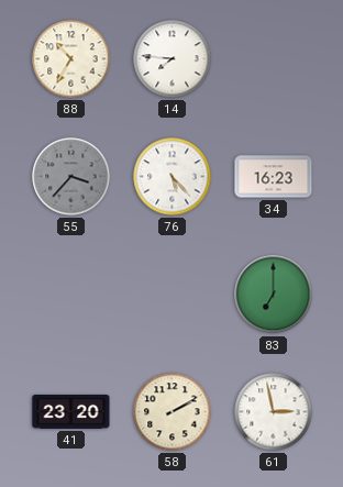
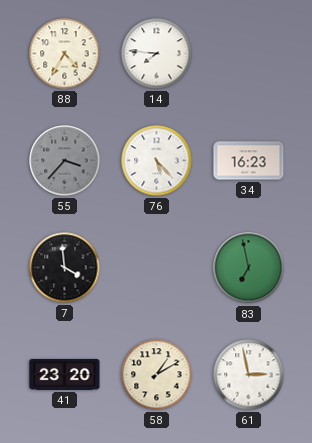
88: 10:35 -> 4:35 (65, 54)
7: none -> 3:59 (65, 268)
83: 7:00 -> 6:58 (249, 268)
58: 2:10 -> 1:10 (157, 375)
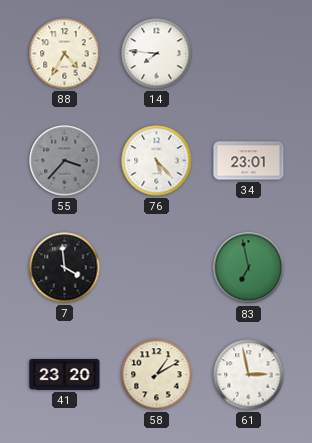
34: 16:23 -> 23:01 (249, 161)
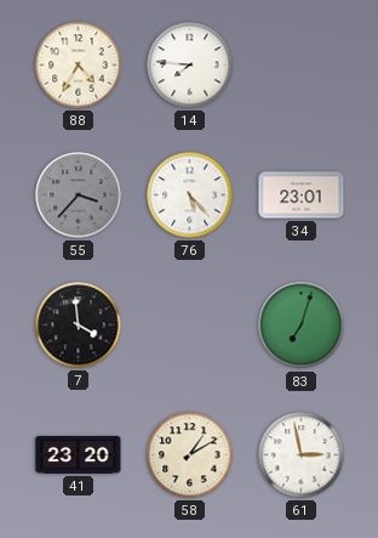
83: 6:58 -> 7:03 (302, 325)
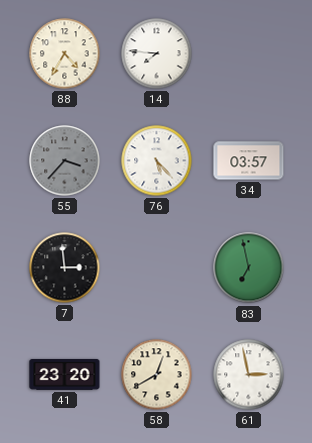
34: 23:01 -> 03:57 (249, 161)
7: 3:59 -> 2:59 (65, 268)
83: 7:03 -> 6:58 (249, 268)
58: 1:10 -> 12:40 (157, 375)
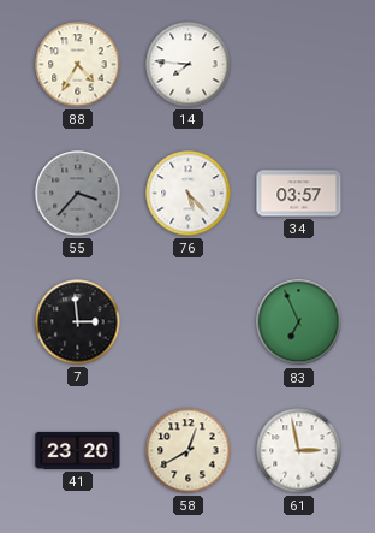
83: 6:58 -> 6:56 (299, 322)
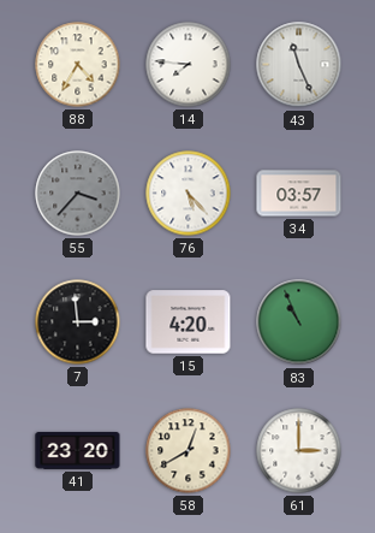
43: none -> 11:26 (299, 65)
15: none -> 4:20 (189, 322)
83: 6:56 -> 10:56 (299, 322)
61: 2:58 -> 3:00 (299, 451)
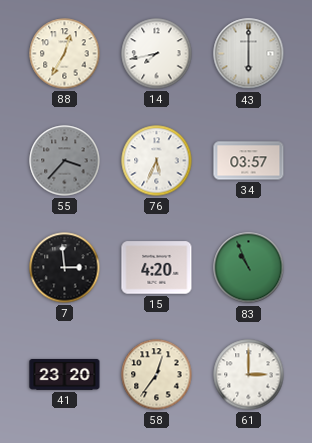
88: 4:35 -> 12:35 (65, 54)
14: 7:46 -> 7:43 (157, 54)
43: 11:26 -> 6:00 (249, 54)
76: 5:23 -> 5:34 (157, 161)
58: 12:40 -> 12:36 (157, 375)
